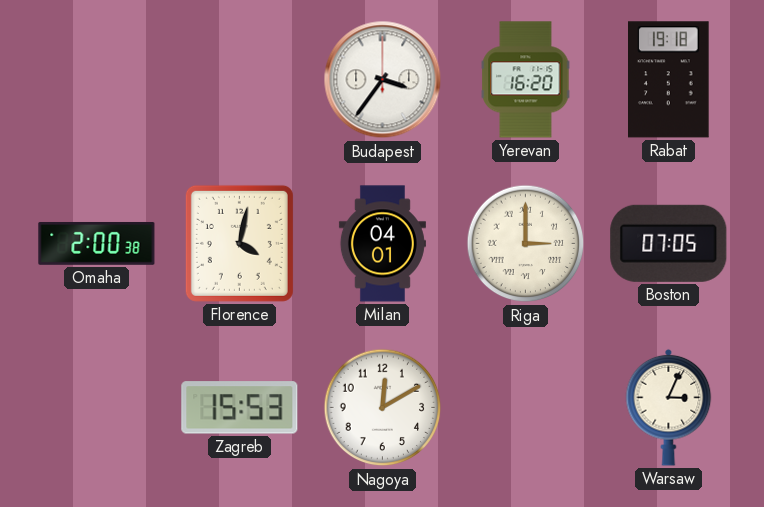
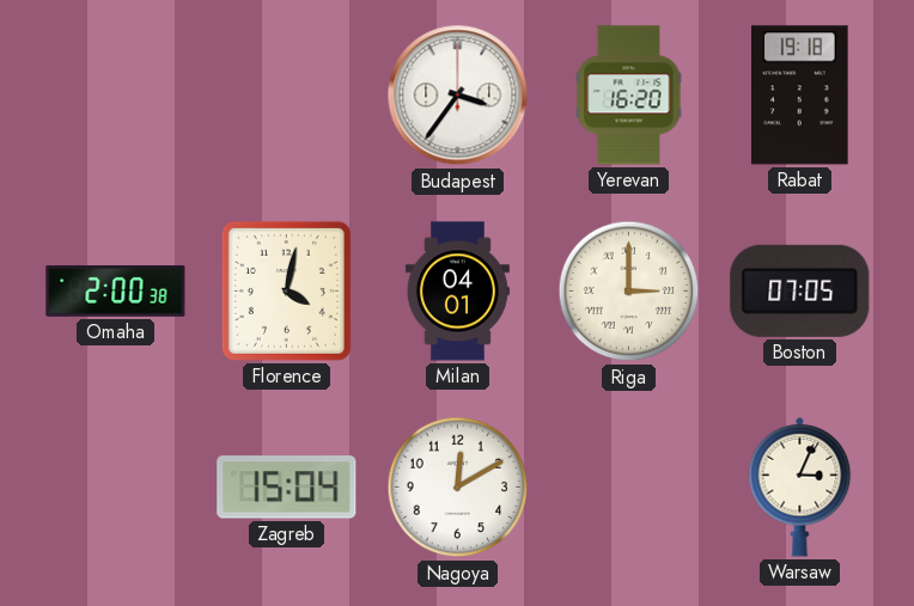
Zagreb: 15:53 -> 15:04 (287, 488)
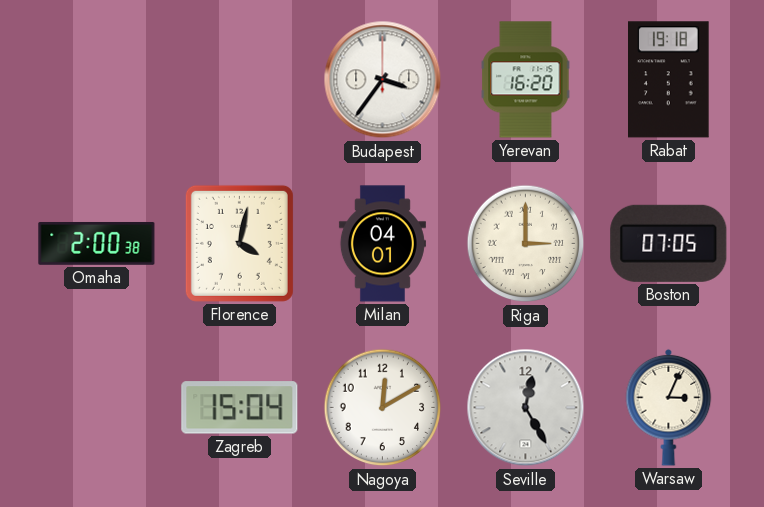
Seville: none -> 12:25 (526, 408)
